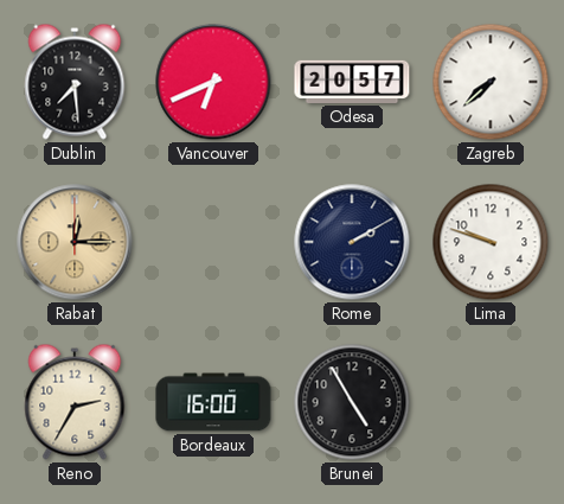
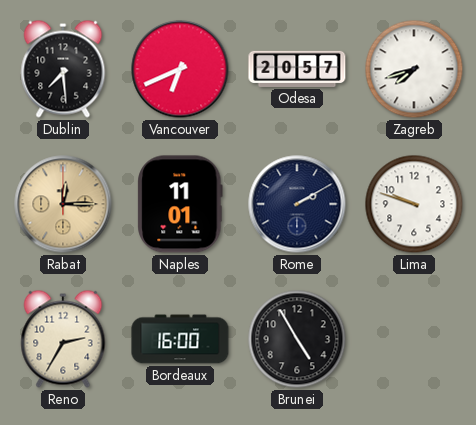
Zagreb: 7:38 -> 7:42 (414, 69)
Naples: none -> 11:01 (180, 204)
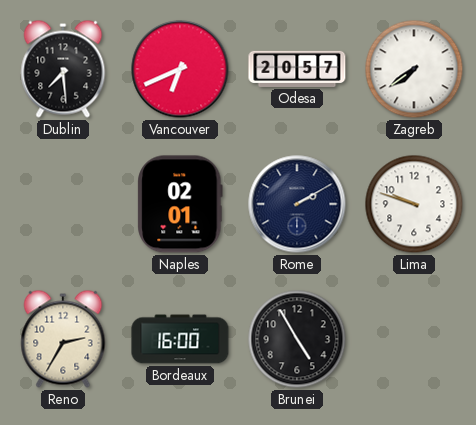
Zagreb: 7:42 -> 7:39 (414, 69)
Rabat: 12:15 -> none (63, 204)
Naples: 11:01 -> 02:01 (180, 204)
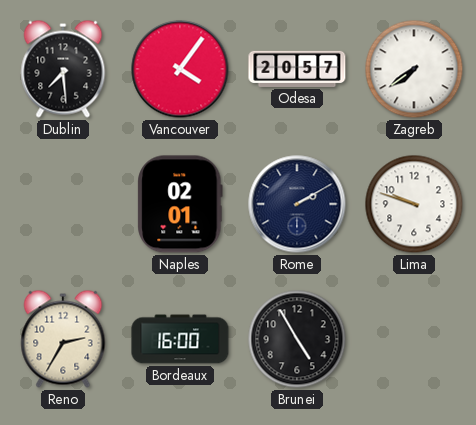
Vancouver: 6:41 -> 4:06 (180, 69)
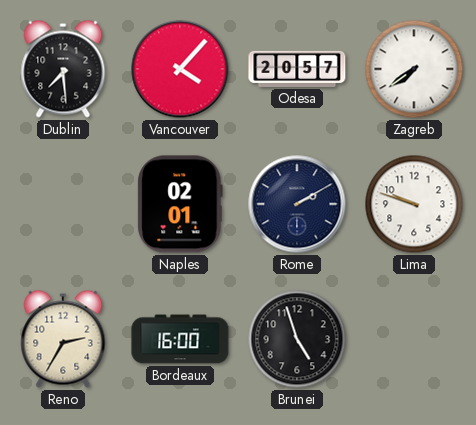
Vancouver: 4:06 -> 4:07 (180, 69)
Brunei: 4:55 -> 4:57 (297, 339)
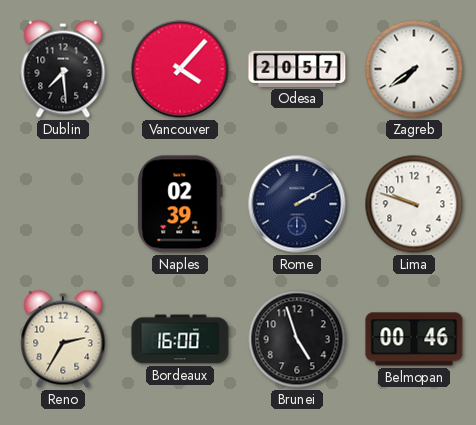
Naples: 02:01 -> 02:39 (180, 204)
Belmopan: none -> 00:46 (414, 339)
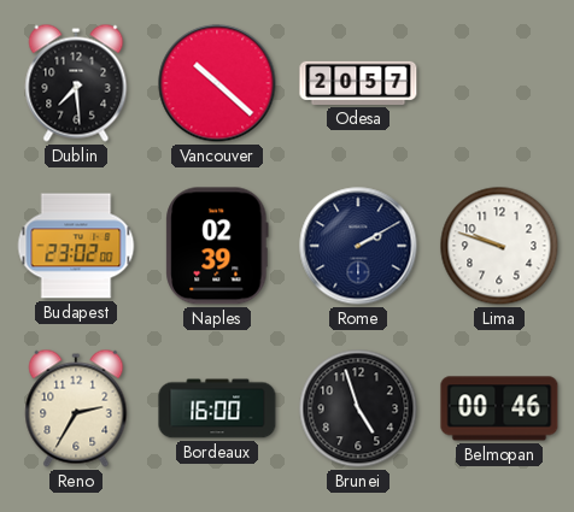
Vancouver: 4:07 -> 10:22 (217, 83)
Zagreb: 7:39 -> none (414, 69)
Budapest: none -> 23:02 (76, 246)
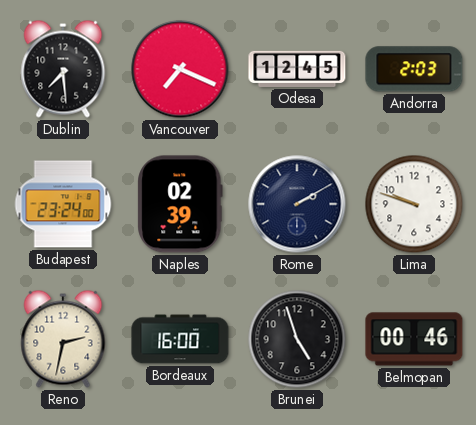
Vancouver: 10:22 -> 7:19 (180, 69)
Odesa: 20:57 -> 12:45 (297, 69)
Andorra: none -> 2:03 (414, 69)
Budapest: 23:02 -> 23:24 (63, 204)
Reno: 2:35 -> 2:32 (63, 339)
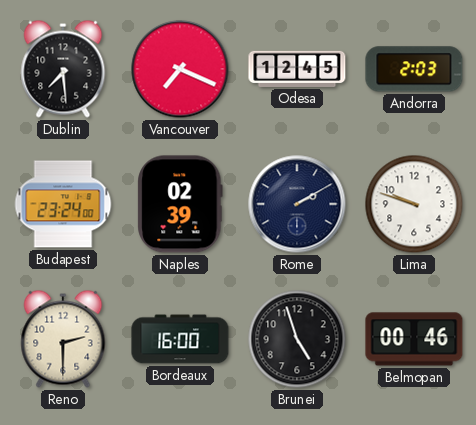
Reno: 2:32 -> 2:30 (63, 339)
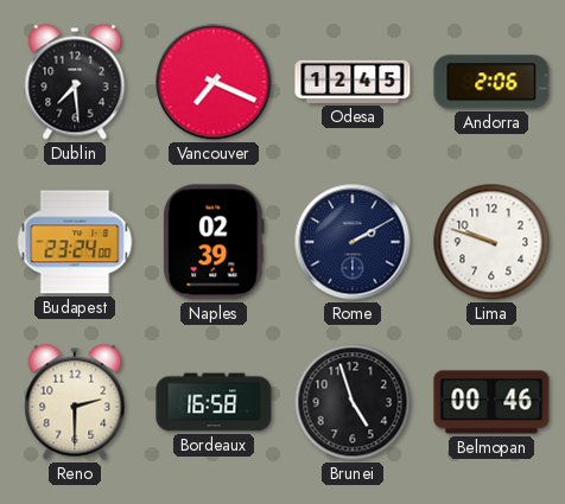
Andorra: 2:03 -> 2:06 (491, 82)
Bordeaux: 16:00 -> 16:58 (214, 402)
